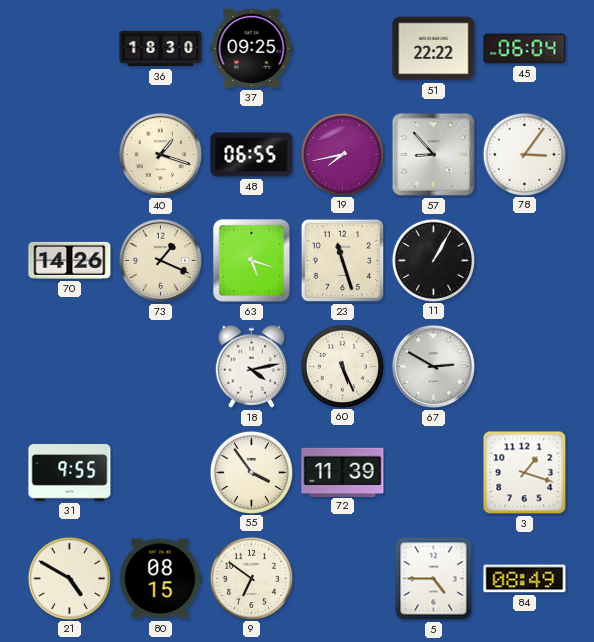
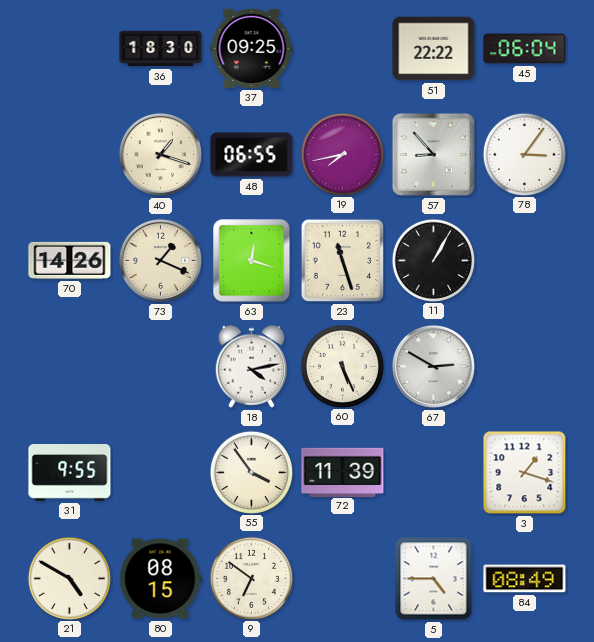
63: 5:18 -> 12:18 (252, 261)
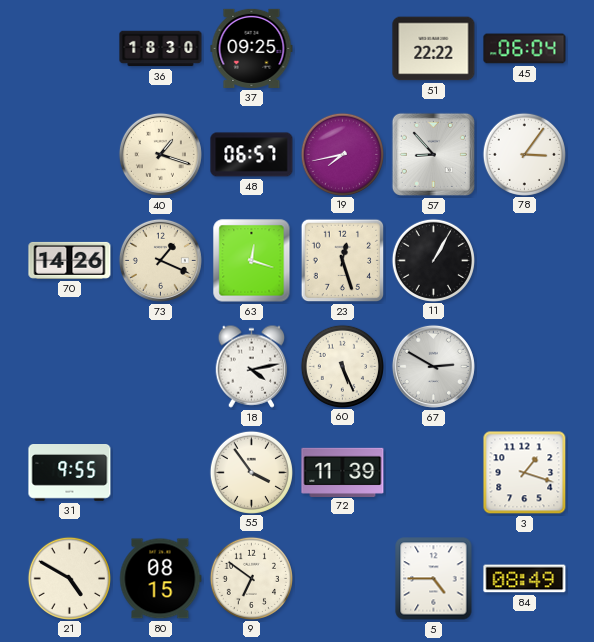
48: 06:55 -> 06:57 (252, 155)
23: 11:27 -> 12:27 (343, 261)
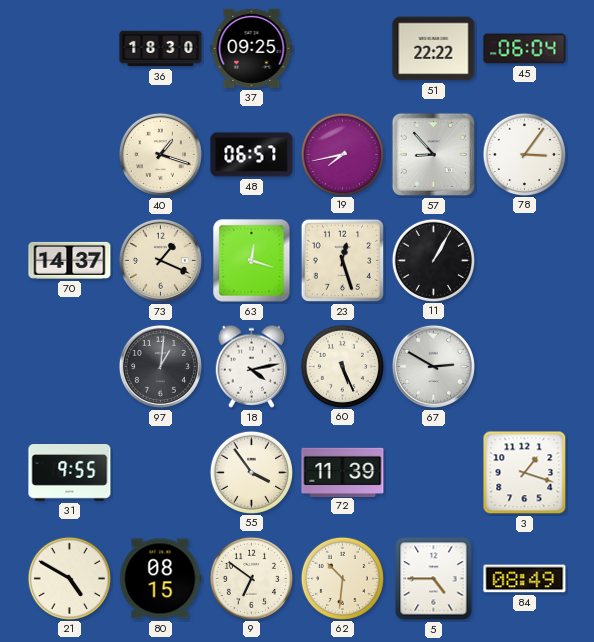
70: 14:26 -> 14:37 (70, 260)
97: none -> 1:01 (160, 366)
62: none -> 10:31 (342, 578)
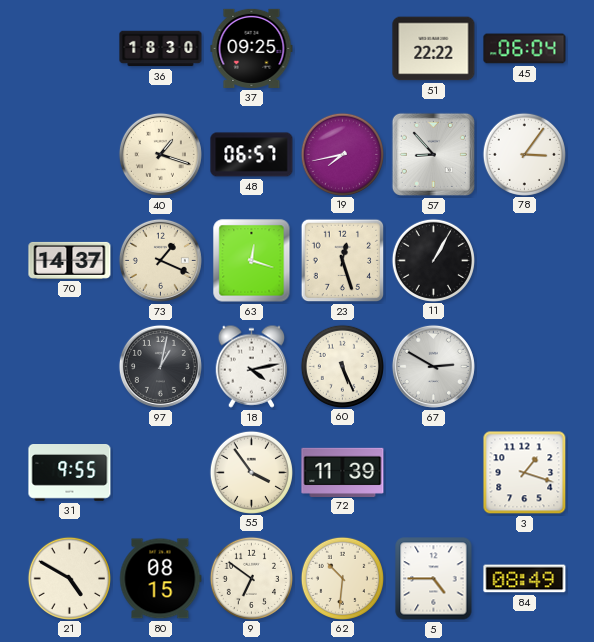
97: 1:01 -> 1:02 (160, 366)
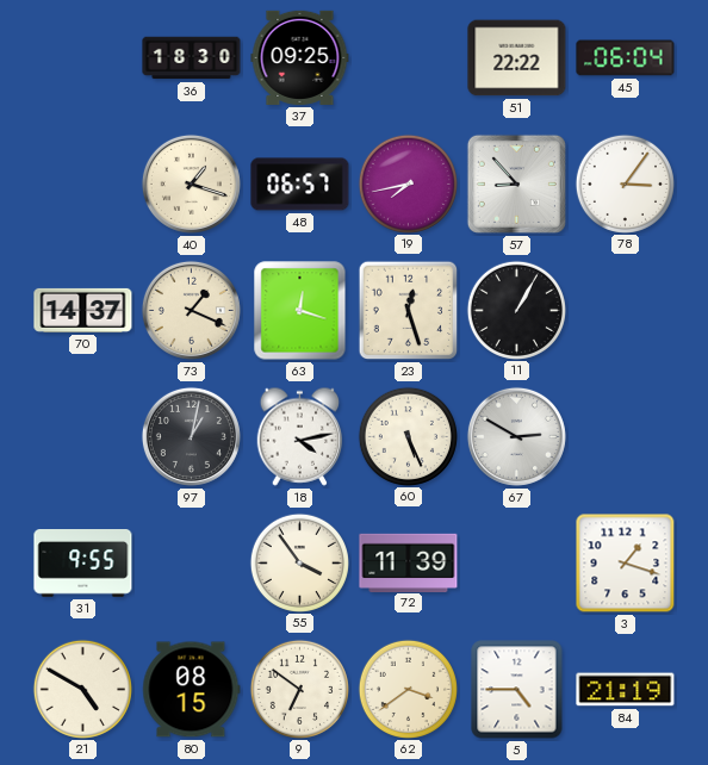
62: 10:31 -> 3:39 (408, 689)
84: 08:49 -> 21:19 (626, 690)
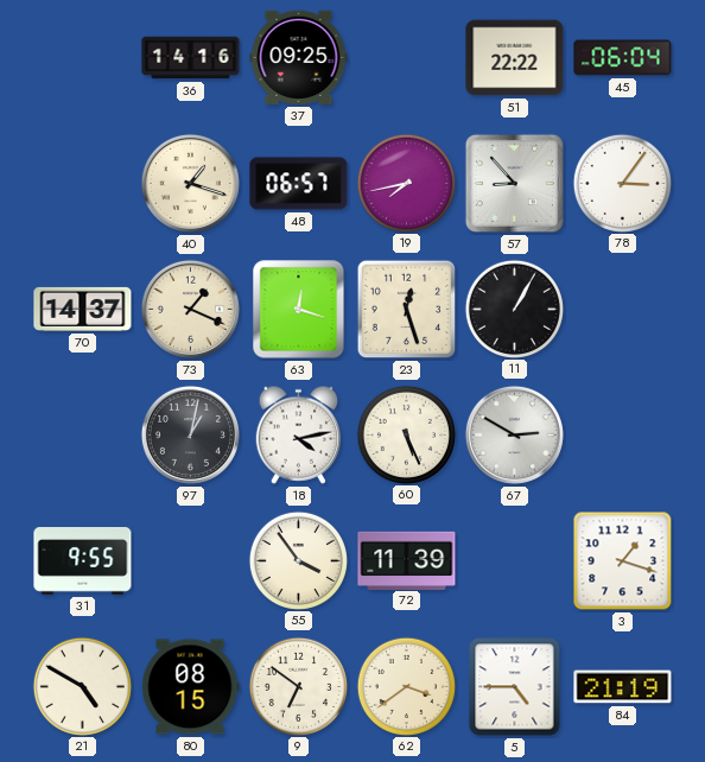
36: 18:30 -> 14:16 (191, 58)
